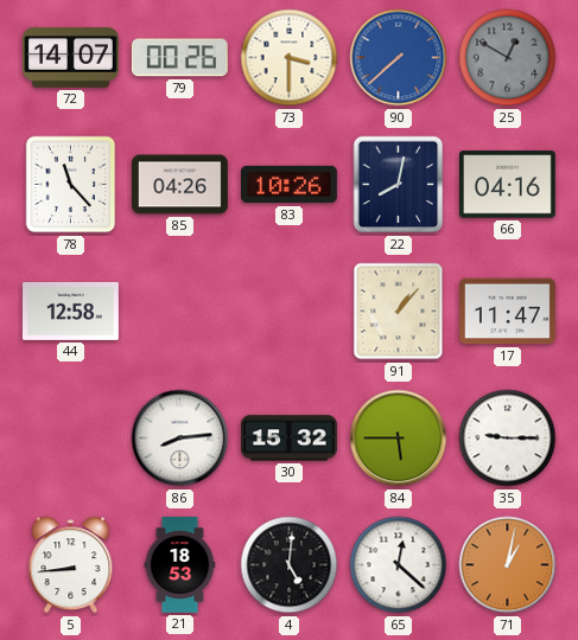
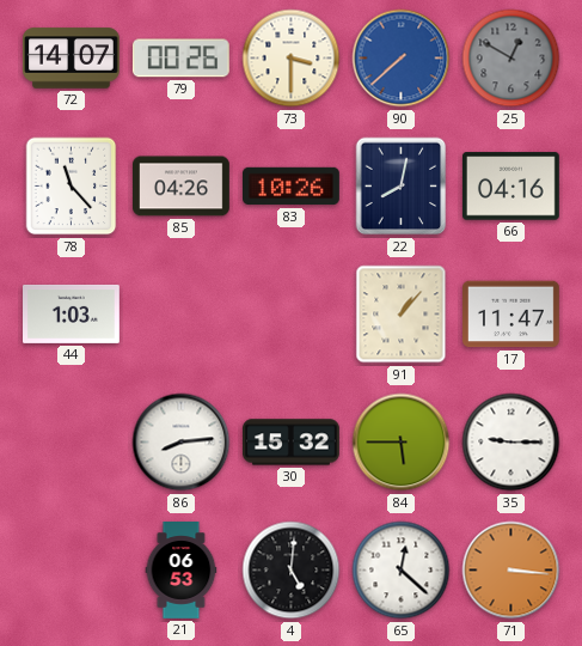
44: 12:58 -> 1:03 (72, 313)
5: 8:44 -> none (71, 565)
21: 18:53 -> 06:53 (182, 571)
71: 1:02 -> 3:16 (511, 571)
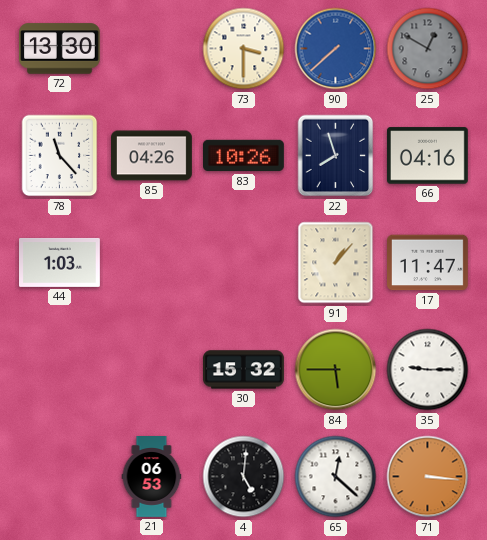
72: 14:07 -> 13:30 (60, 49)
79: 00:26 -> none (180, 59)
22: 8:02 -> 7:57 (336, 156)
86: 8:14 -> none (182, 443)
